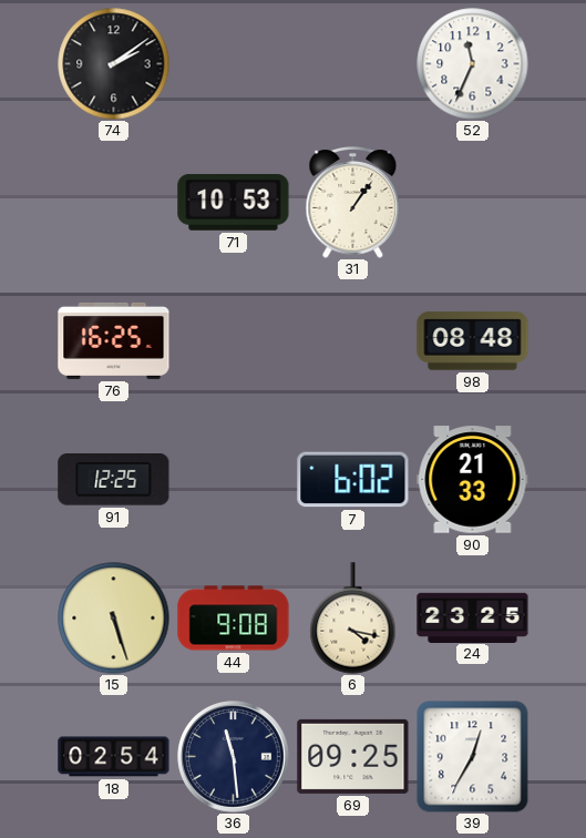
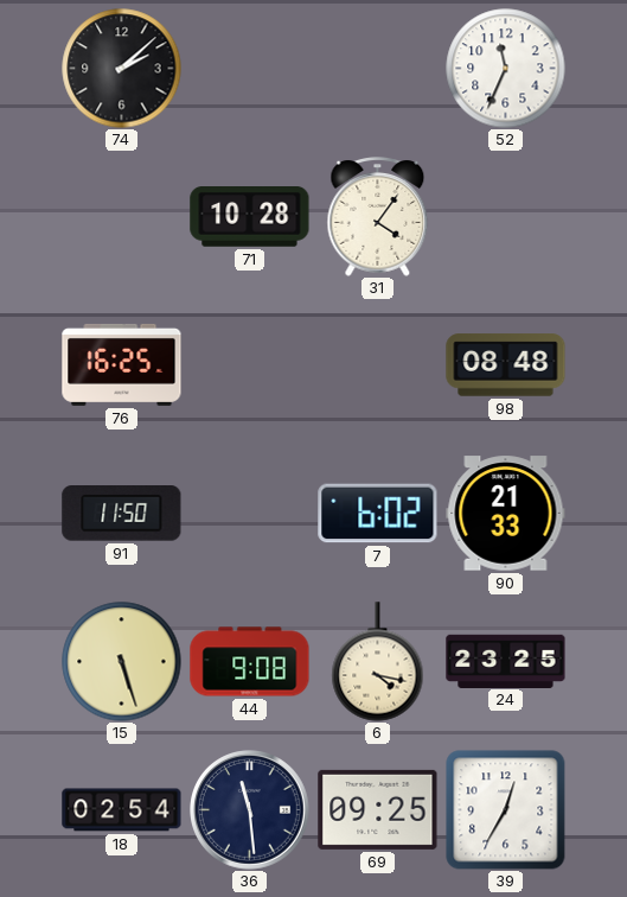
74: 2:09 -> 2:08 (122, 69)
71: 10:53 -> 10:28 (250, 217)
31: 1:06 -> 4:06 (378, 217)
91: 12:25 -> 11:50 (122, 514)
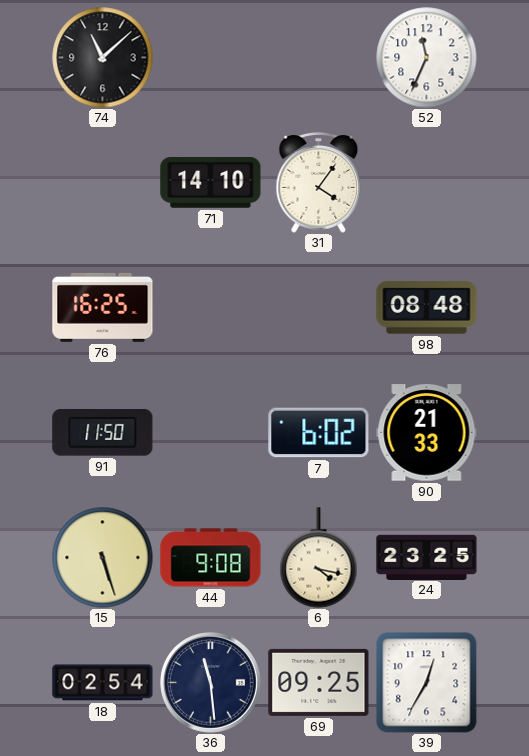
74: 2:08 -> 11:08 (103, 58)
71: 10:28 -> 14:10 (211, 183)
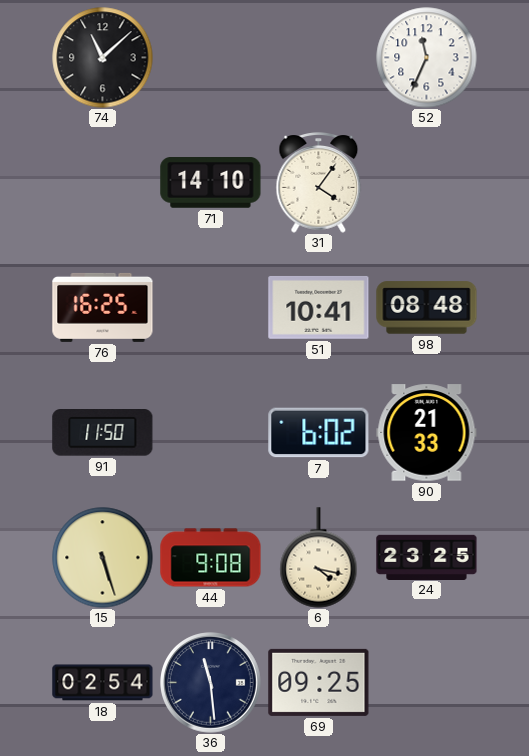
51: none -> 10:41 (319, 307)
39: 12:35 -> none (426, 682)
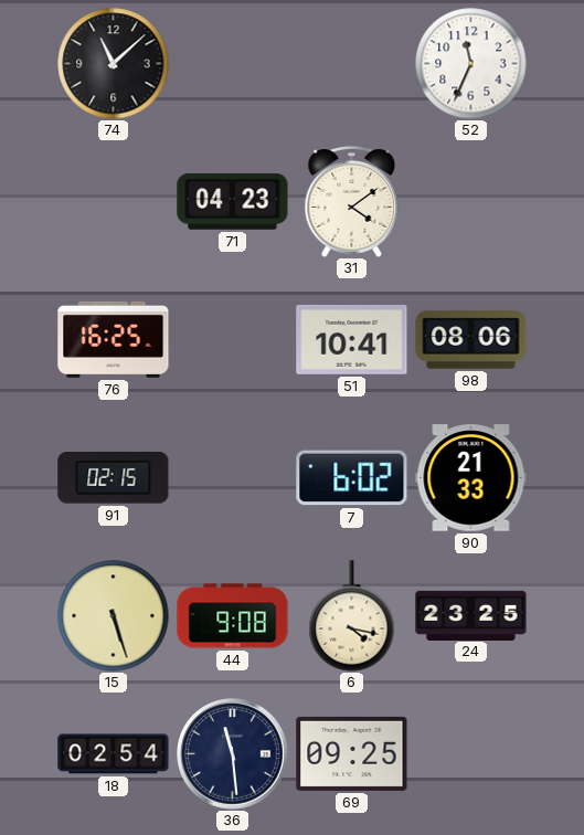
71: 14:10 -> 04:23 (233, 202)
31: 4:06 -> 4:09 (352, 202)
98: 08:48 -> 08:06 (471, 340)
91: 11:50 -> 02:15 (114, 478)
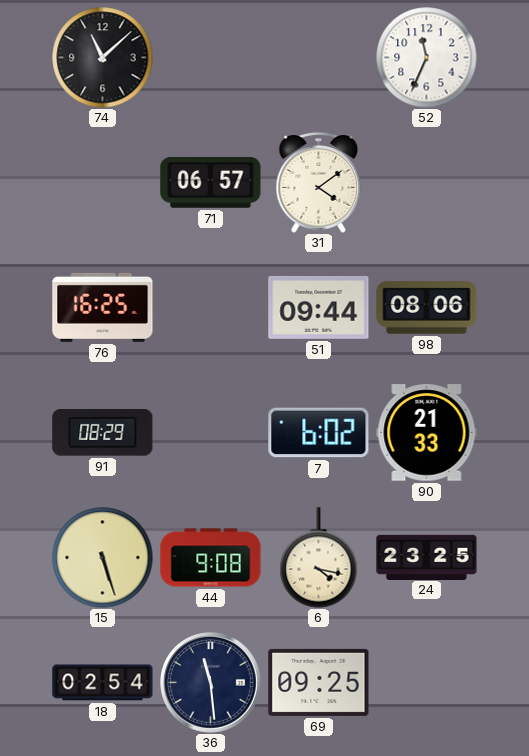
71: 04:23 -> 06:57 (211, 183)
51: 10:41 -> 09:44 (319, 307)
91: 02:15 -> 08:29 (103, 433)
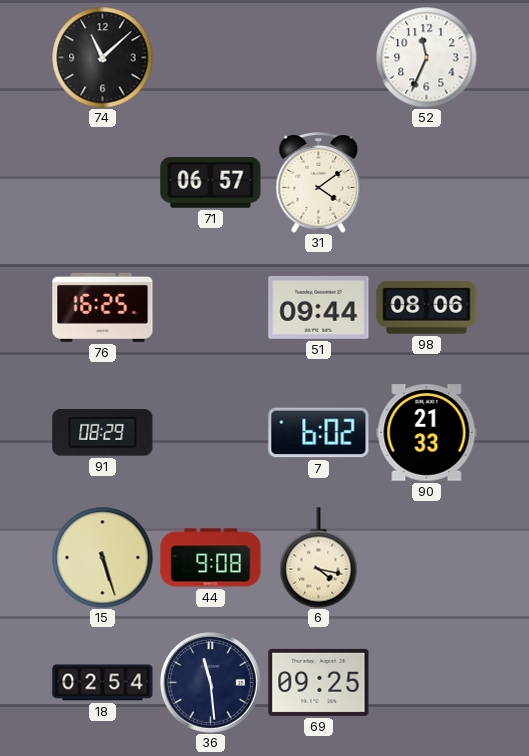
24: 23:25 -> none (427, 557)
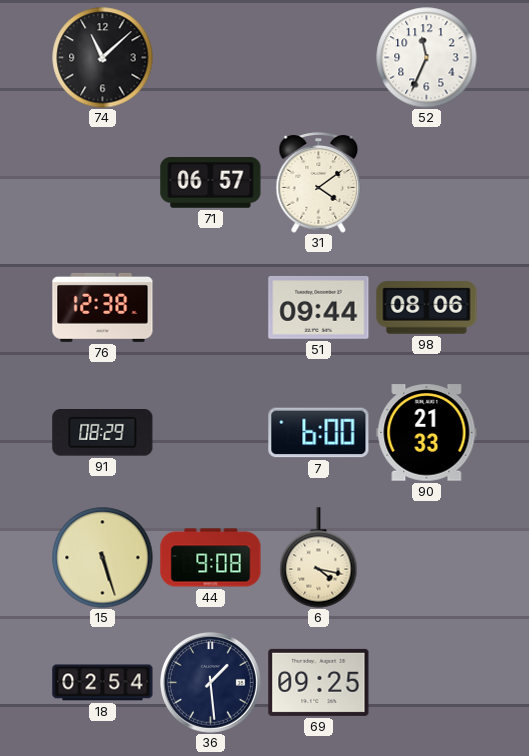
76: 16:25 -> 12:38 (103, 307)
7: 6:02 -> 6:00 (319, 433)
36: 11:29 -> 1:29 (211, 683)
